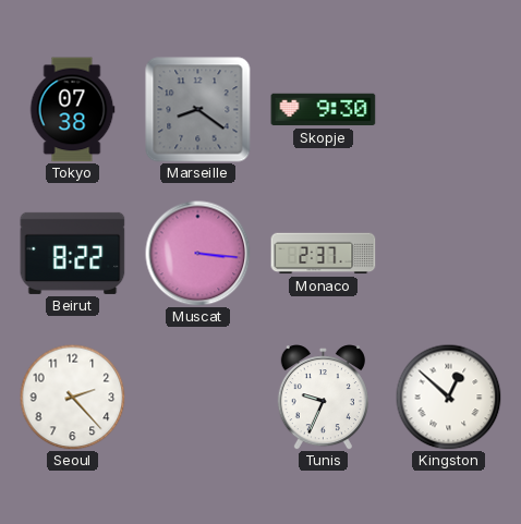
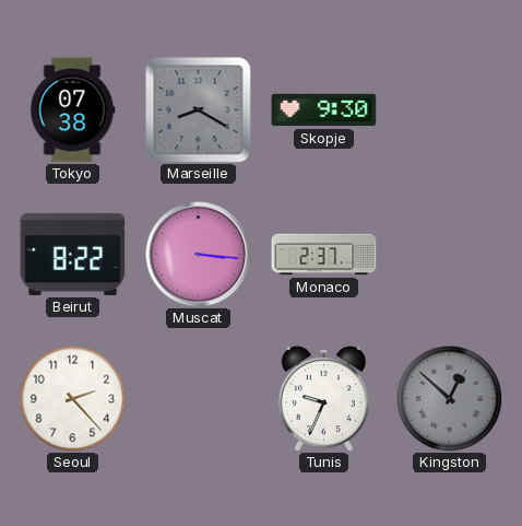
Marseille: 8:21 -> 8:20 (199, 110)
Kingston dial: white -> grey (449, 398)
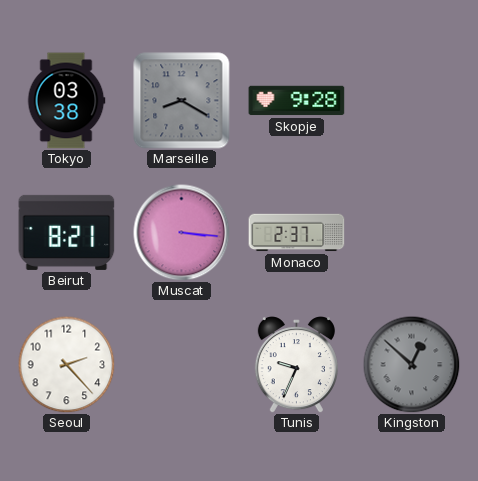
Tokyo: 07:38 -> 03:38 (66, 101)
Skopje: 9:30 -> 9:28 (297, 101)
Beirut: 8:22 -> 8:21 (67, 232)
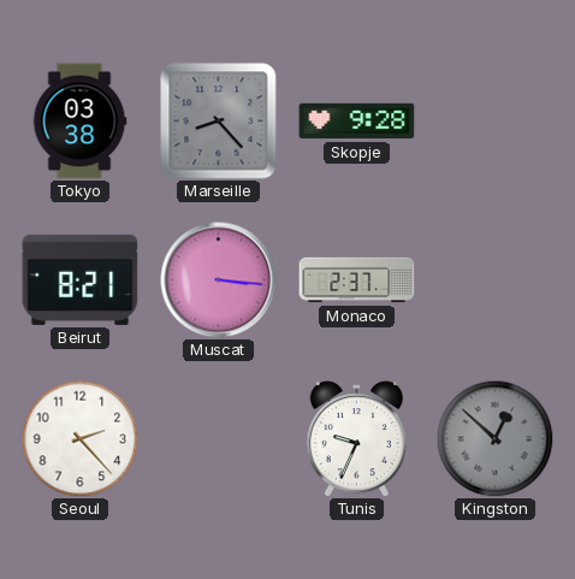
Marseille: 8:20 -> 8:23 (219, 122)
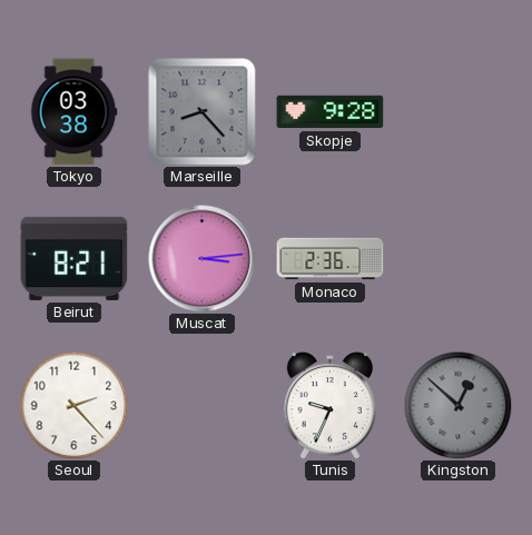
Muscat: 3:16 -> 3:14 (203, 259)
Monaco: 2:37 -> 2:36 (331, 259)
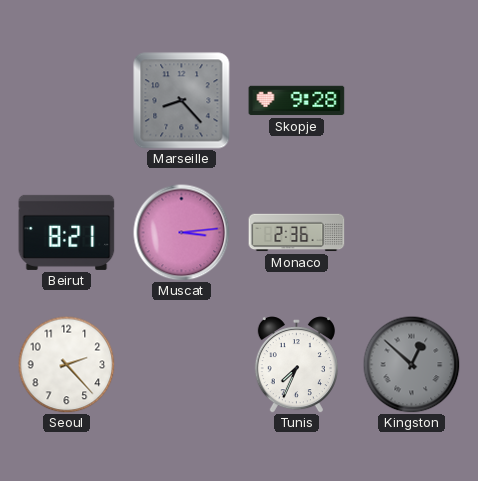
Tokyo: 03:38 -> none (73, 112)
Tunis: 9:34 -> 7:34 (296, 365)
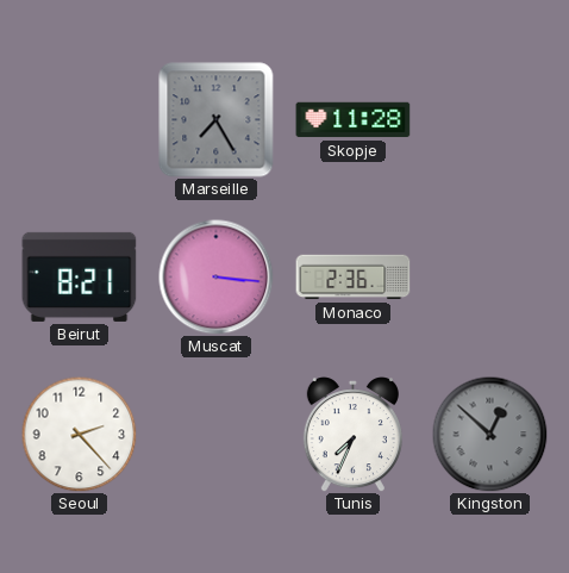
Marseille: 8:23 -> 7:25 (217, 120)
Skopje: 9:28 -> 11:28 (354, 120)
Muscat: 3:14 -> 3:16 (217, 278)
